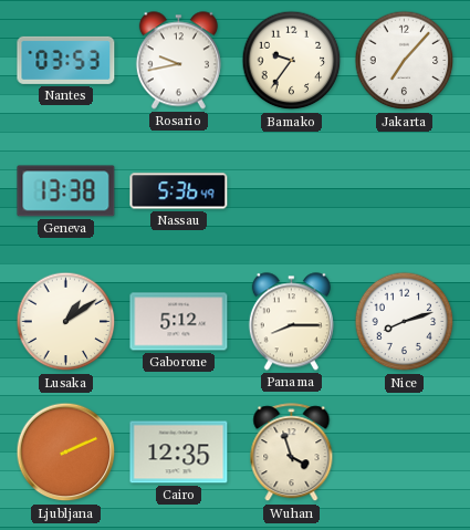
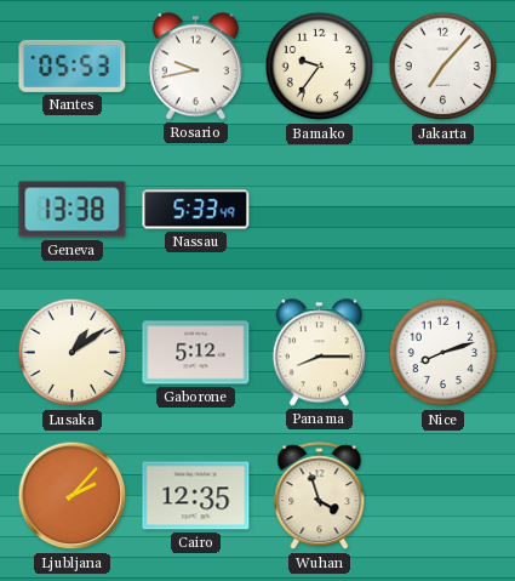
Nantes: 03:53 -> 05:53 (73, 65)
Nassau: 5:36 -> 5:33 (196, 210)
Ljubljana: 2:11 -> 2:07 (73, 496)
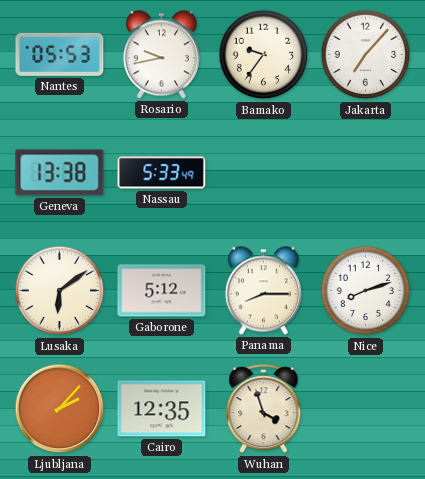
Lusaka: 1:09 -> 6:09 (60, 291)
